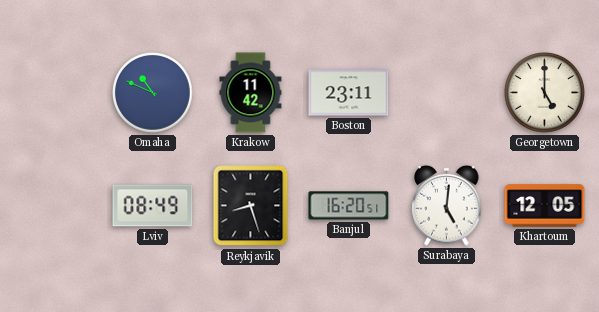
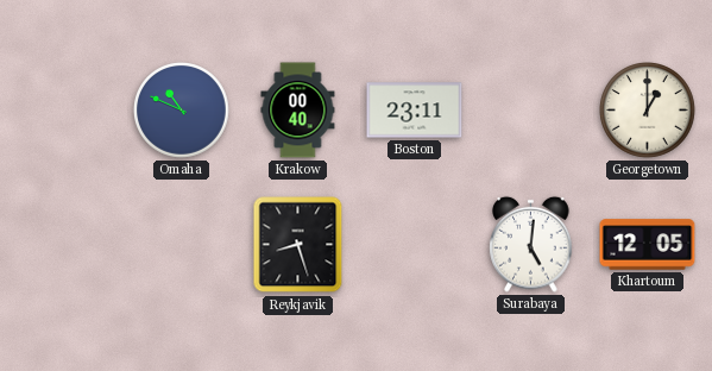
Krakow: 11:42 -> 00:40 (298, 111)
Georgetown: 5:00 -> 1:00 (648, 111)
Lviv: 08:49 -> none (153, 206)
Banjul: 16:20 -> none (349, 206)
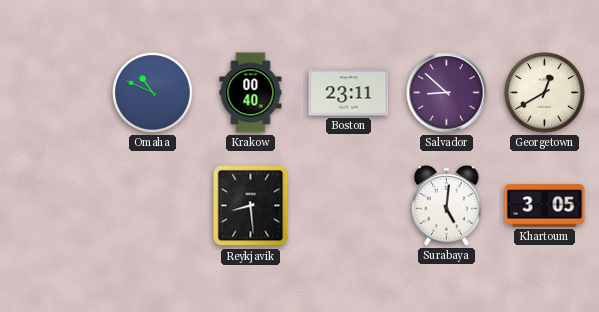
Salvador: none -> 8:52 (447, 93)
Georgetown: 1:00 -> 12:40 (545, 93)
Reykjavik: 8:27 -> 8:29 (251, 206)
Khartoum: 12:05 -> 3:05 (545, 206)
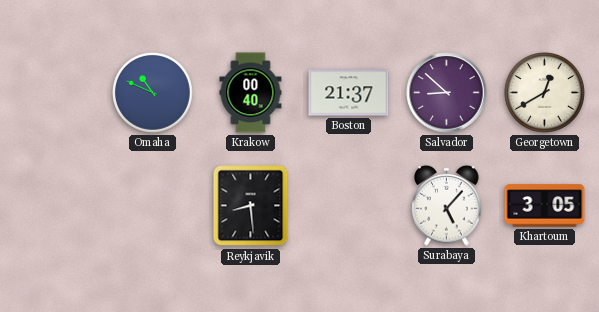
Boston: 23:11 -> 21:37 (349, 93)
Surabaya: 5:01 -> 5:07 (447, 205)
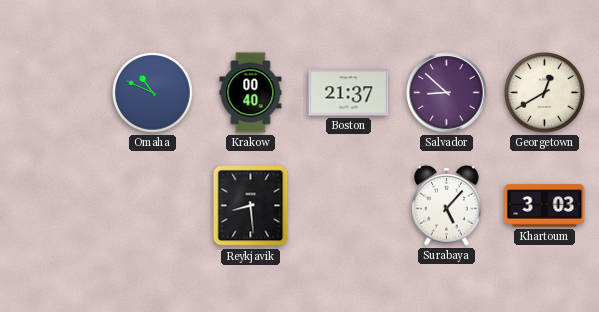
Khartoum: 3:05 -> 3:03 (545, 206)
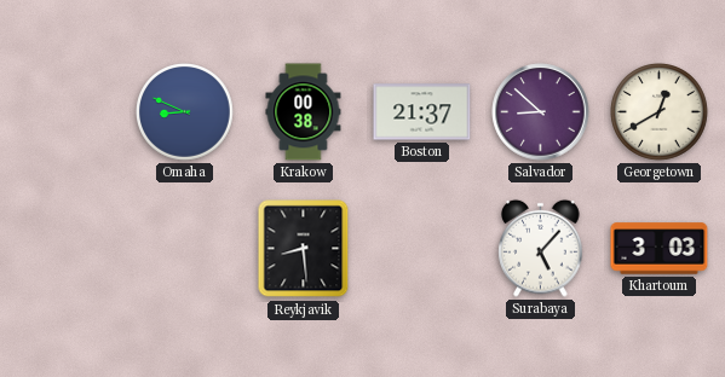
Omaha: 10:49 -> 8:49 (185, 112)
Krakow: 00:40 -> 00:38 (304, 112)
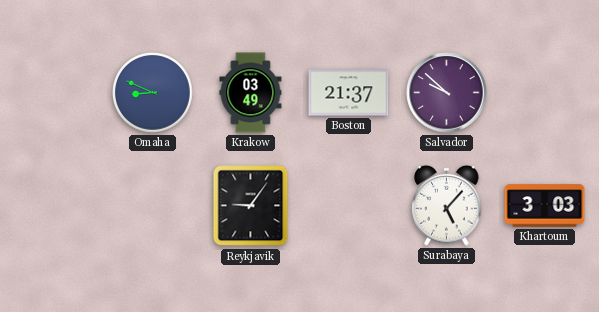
Krakow: 00:38 -> 03:49 (251, 93)
Salvador: 8:52 -> 9:52 (447, 93)
Georgetown: 12:40 -> none (660, 112)
Reykjavik: 8:29 -> 9:06 (251, 206)
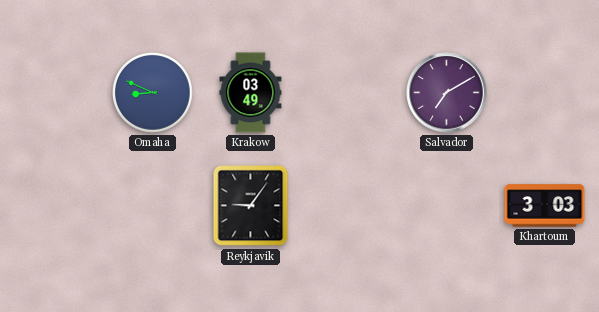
Boston: 21:37 -> none (349, 93)
Salvador: 9:52 -> 7:10 (447, 93)
Surabaya: 5:07 -> none (447, 205)
